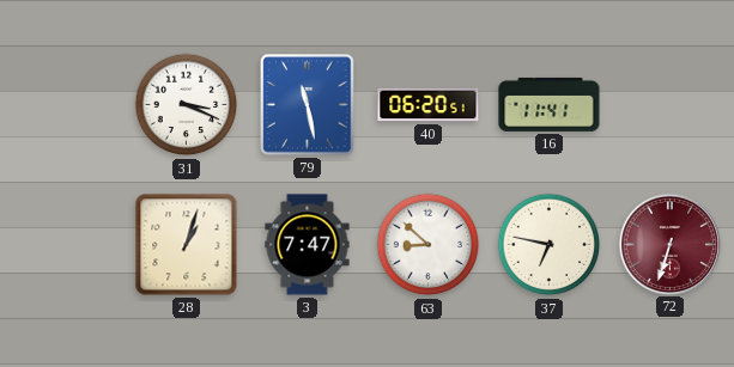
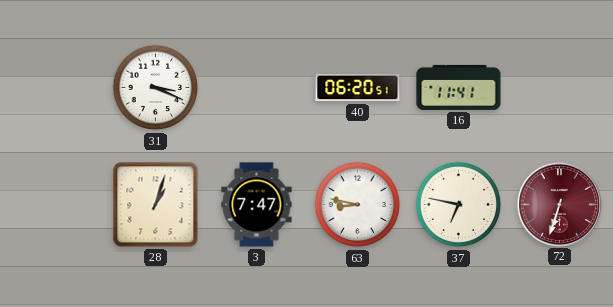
79: 11:28 -> none (308, 105)
63: 8:52 -> 8:47 (358, 205)
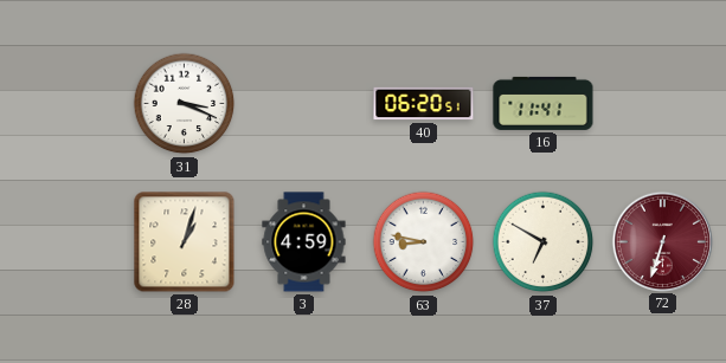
3: 7:47 -> 4:59 (304, 242)
37: 6:47 -> 6:50 (544, 242)
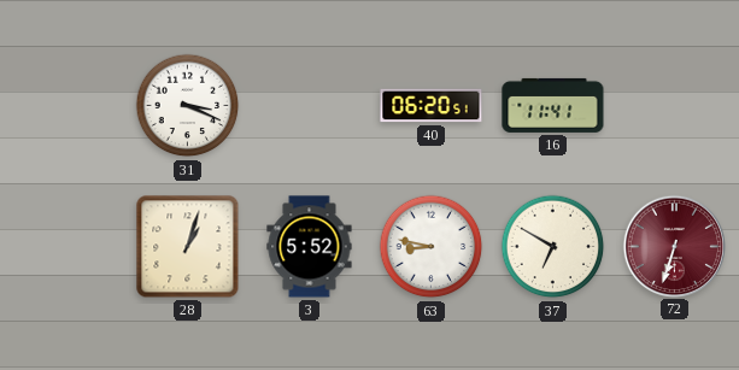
3: 4:59 -> 5:52 (310, 247)
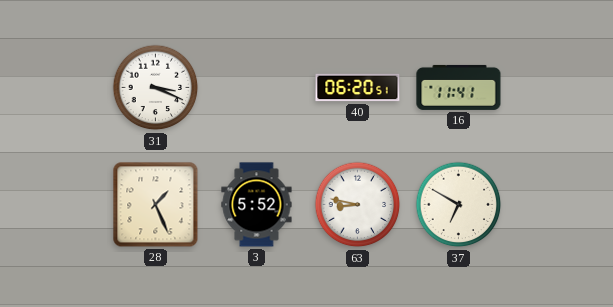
28: 1:03 -> 1:26 (156, 205)
72: 6:33 -> none (674, 246)
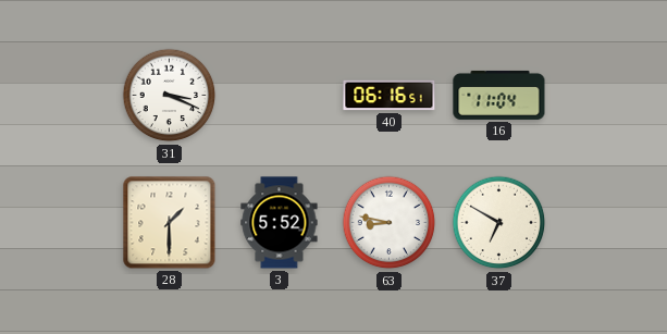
40: 06:20 -> 06:16 (390, 96)
16: 11:41 -> 11:04 (499, 95)
28: 1:26 -> 1:30 (170, 223)
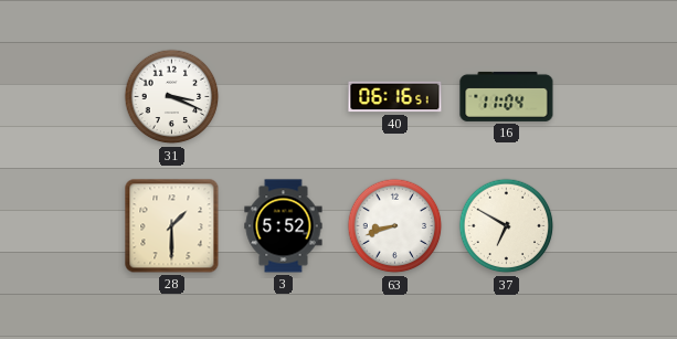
63: 8:47 -> 8:42 (395, 226)
